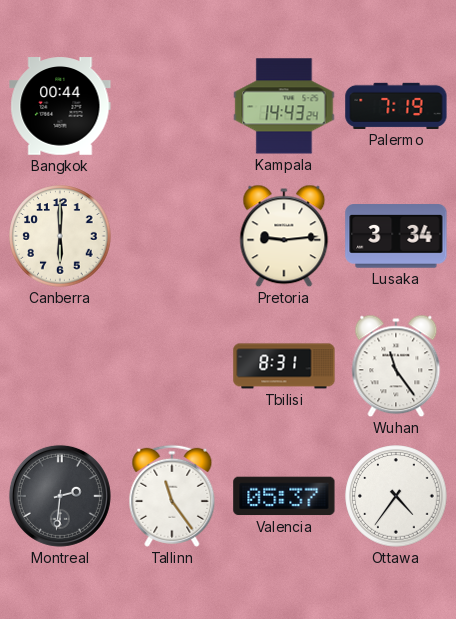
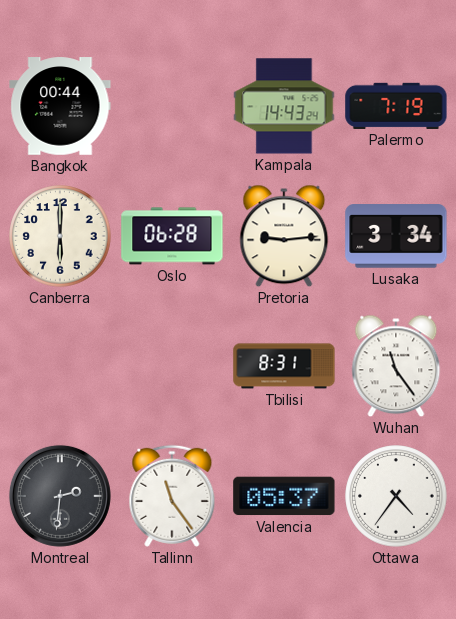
Oslo: none -> 06:28 (172, 236)
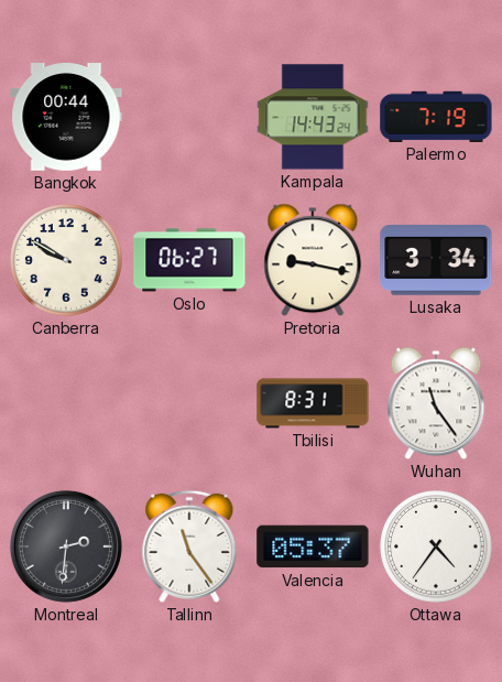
Canberra: 6:00 -> 9:50 (66, 260)
Oslo: 06:28 -> 06:27 (189, 260)
Pretoria: 9:14 -> 9:17 (313, 260)
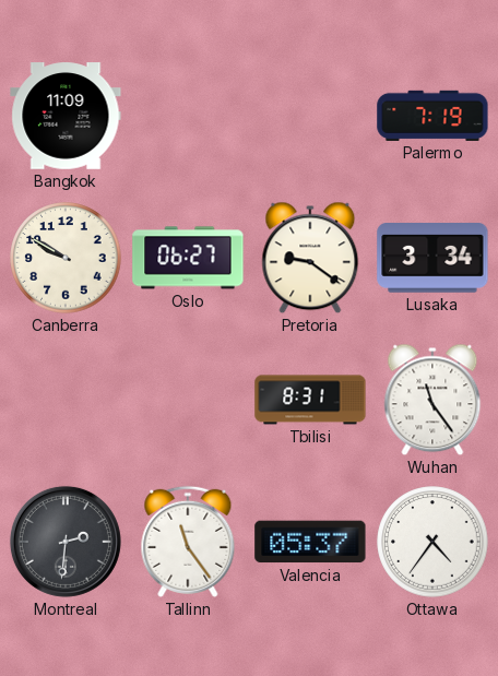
Bangkok: 00:44 -> 11:09 (66, 116)
Kampala: 14:43 -> none (313, 117)
Pretoria: 9:17 -> 9:21 (310, 258)
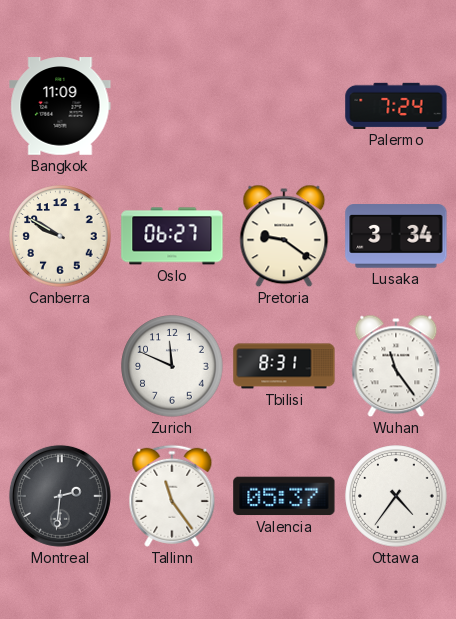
Palermo: 7:19 -> 7:24 (396, 106)
Zurich: none -> 11:49 (172, 366)
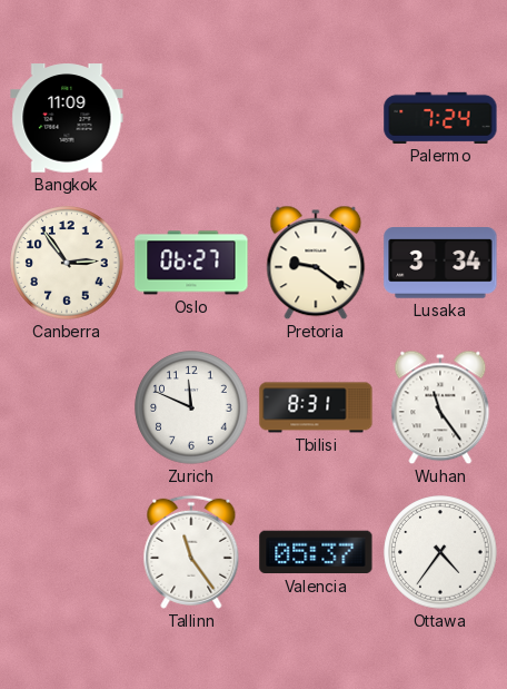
Canberra: 9:50 -> 2:54 (67, 263)
Montreal: 2:31 -> none (60, 496)
